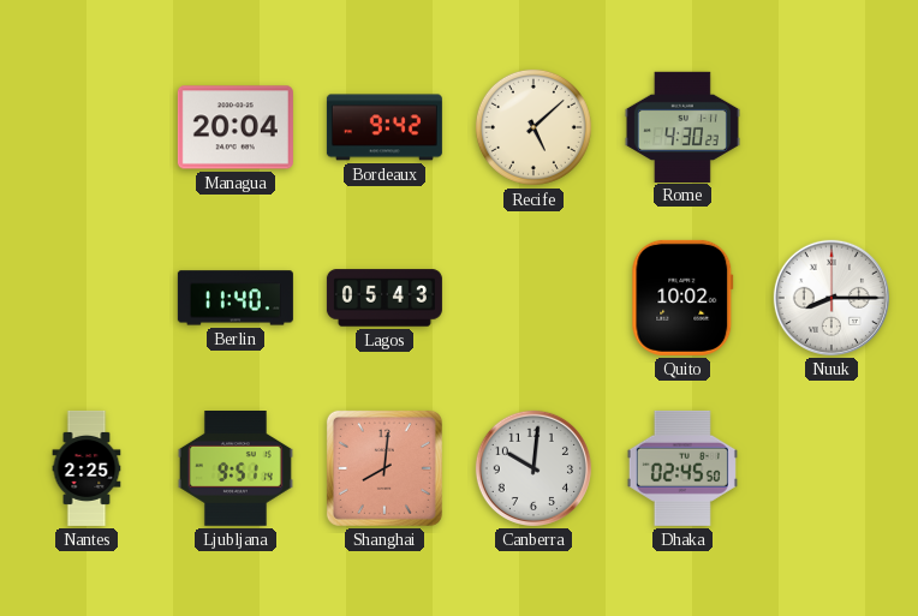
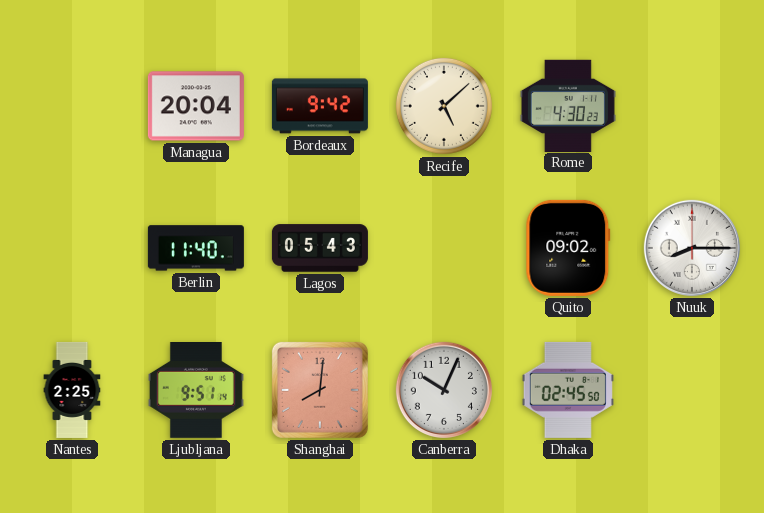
Quito: 10:02 -> 09:02 (568, 248)
Canberra: 10:01 -> 10:04 (444, 390)
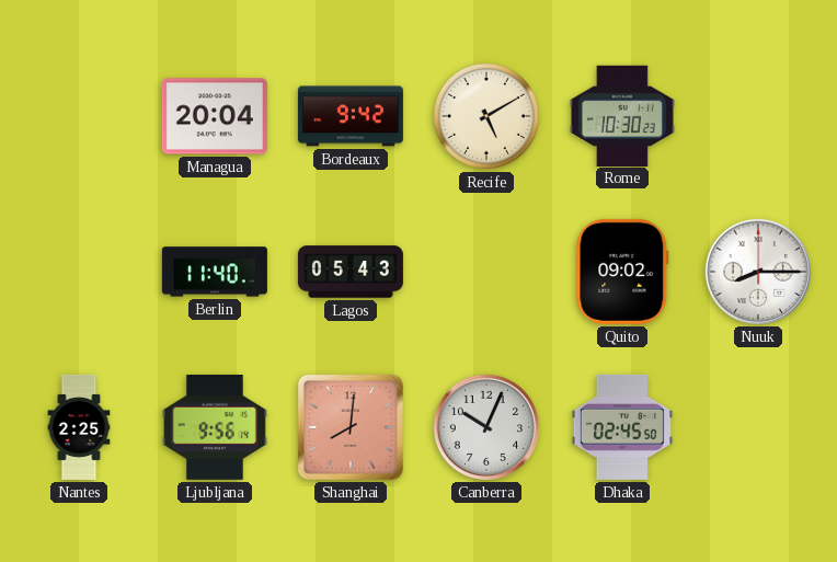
Recife: 5:08 -> 5:10 (486, 116)
Rome: 4:30 -> 10:30 (622, 115)
Ljubljana: 9:51 -> 9:56 (215, 428)
